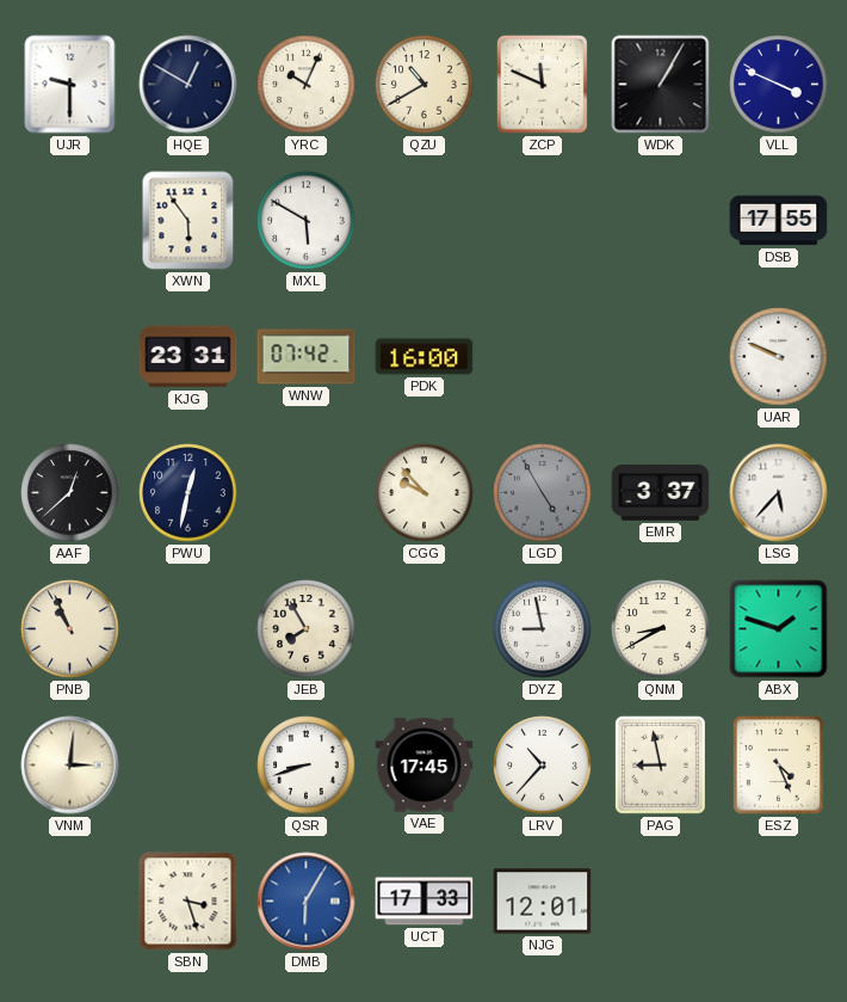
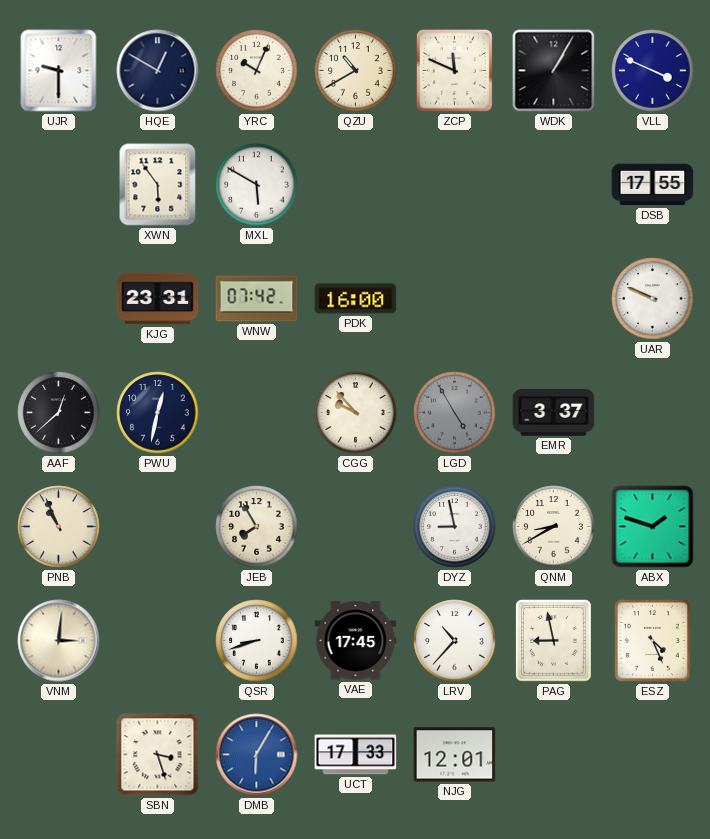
LSG: 5:37 -> none (779, 493)
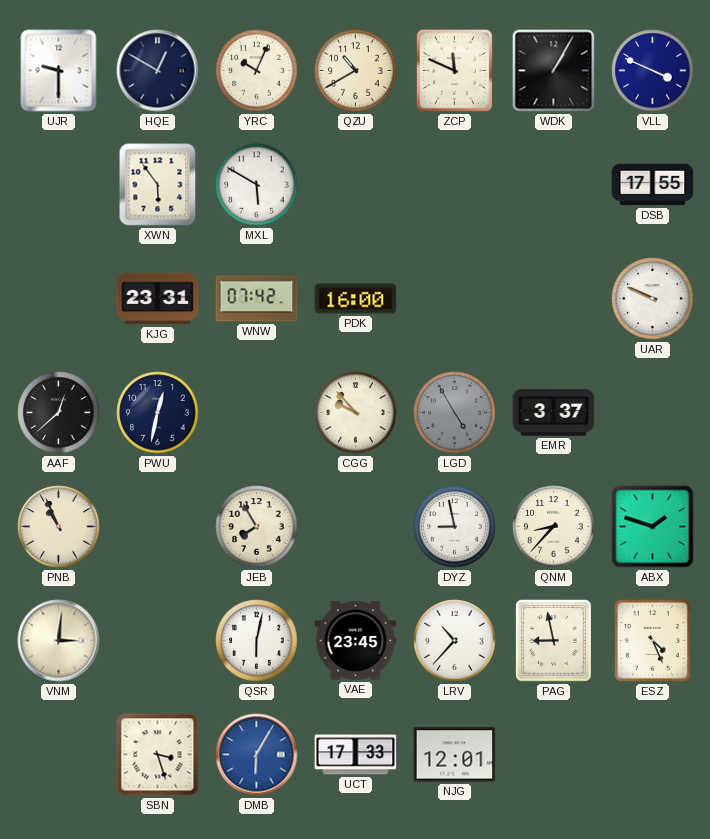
QNM: 8:40 -> 8:37 (554, 527)
QSR: 8:42 -> 6:02 (257, 641)
VAE: 17:45 -> 23:45 (356, 641)
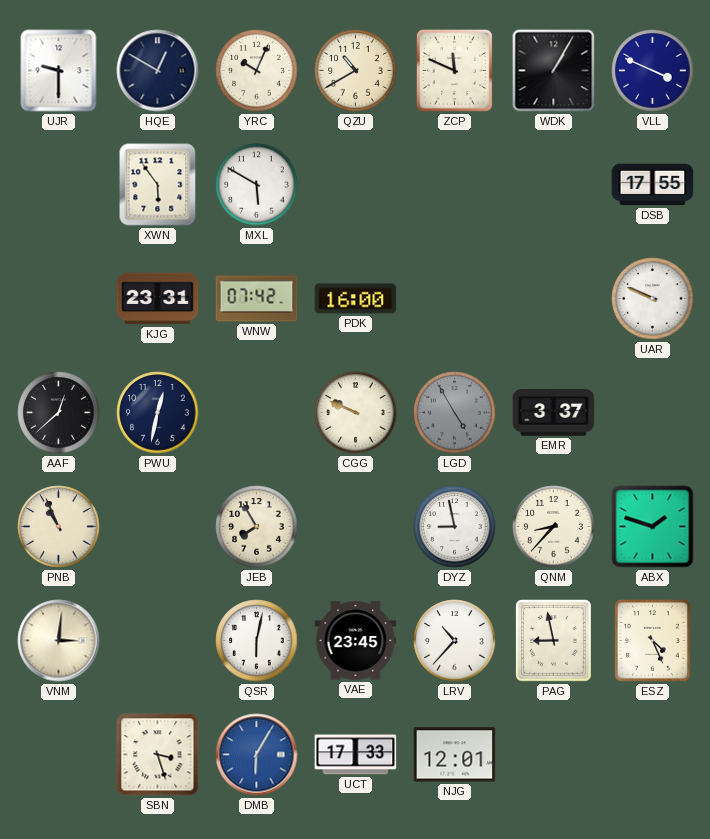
CGG: 9:53 -> 9:49 (356, 413)
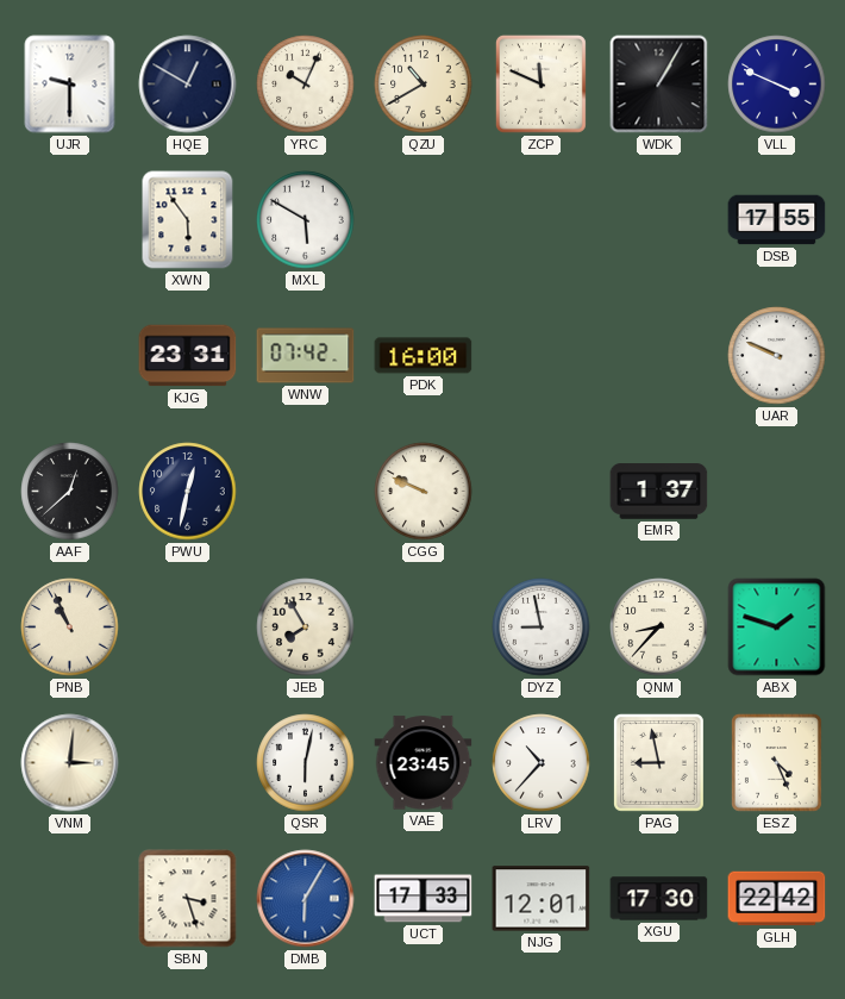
LGD: 4:55 -> none (455, 413)
EMR: 3:37 -> 1:37 (659, 492)
XGU: none -> 17:30 (659, 899)
GLH: none -> 22:42 (777, 899)
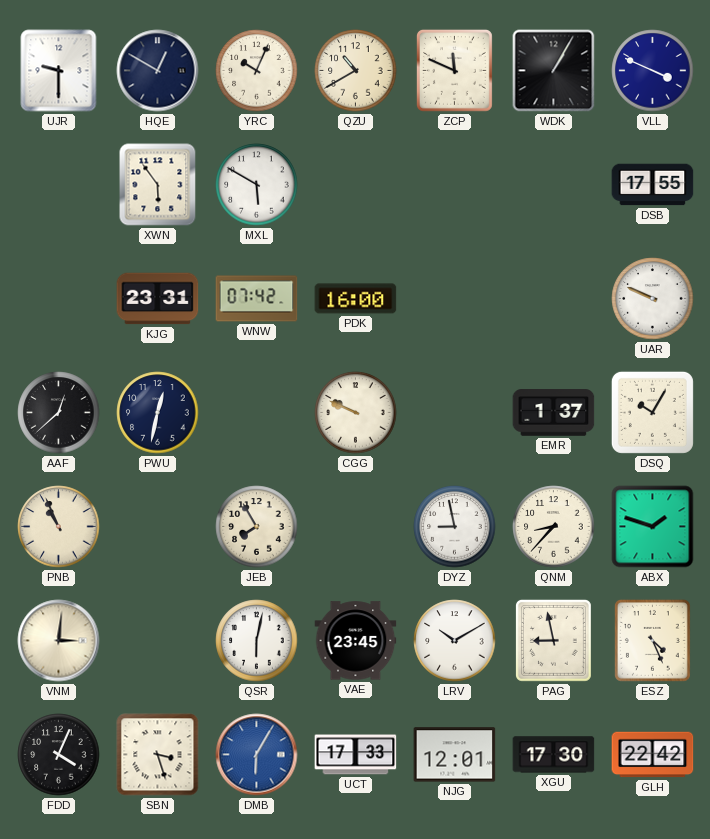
DSQ: none -> 10:05 (652, 412)
LRV: 10:37 -> 10:10 (455, 641)
FDD: none -> 4:04 (59, 755)
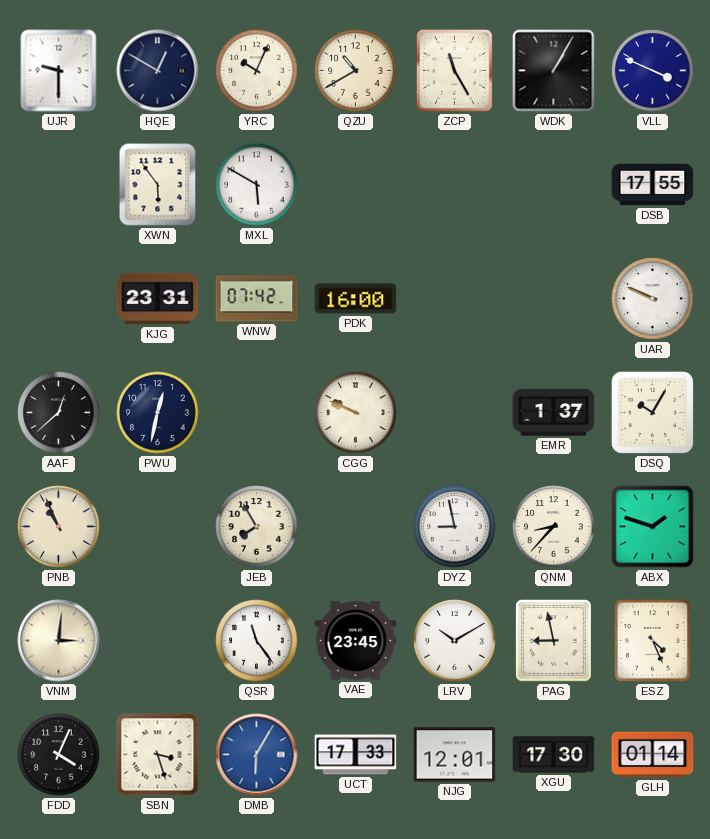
ZCP: 11:49 -> 11:25 (454, 70)
QSR: 6:02 -> 11:24 (257, 641)
GLH: 22:42 -> 01:14 (653, 755)
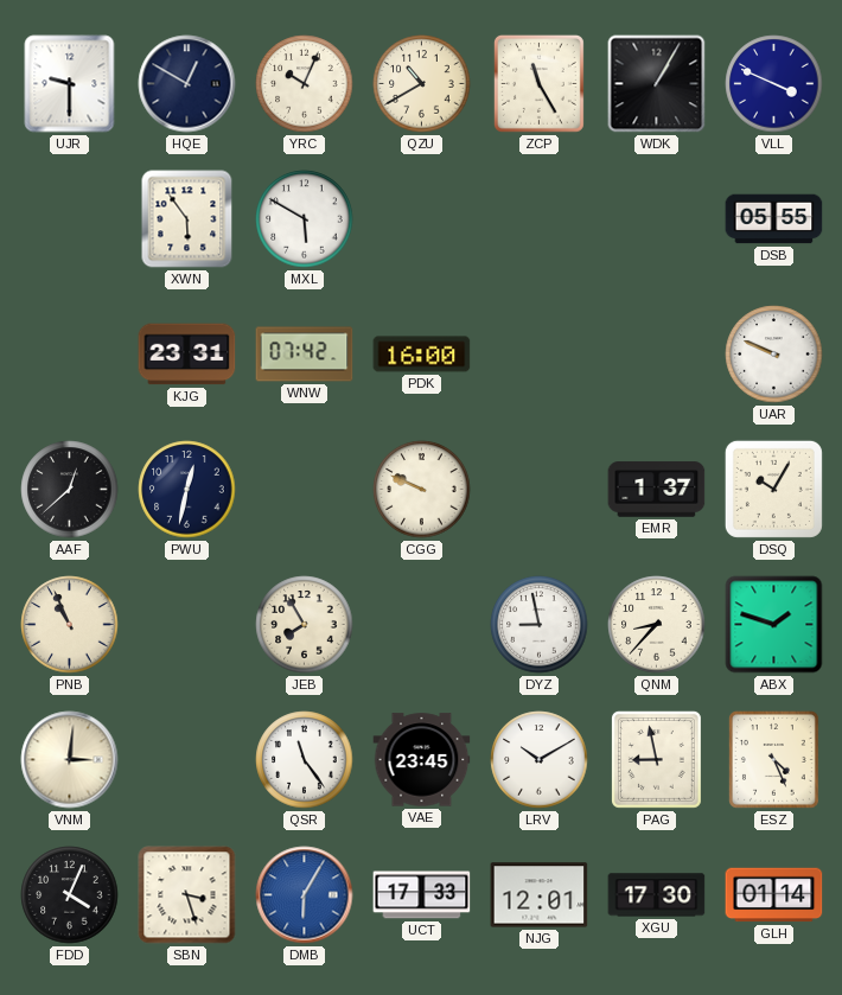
DSB: 17:55 -> 05:55 (774, 219)
